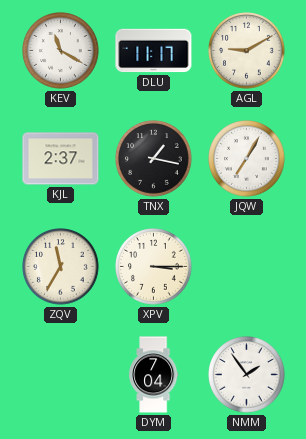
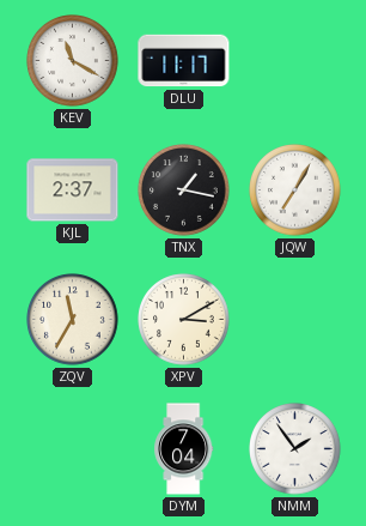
AGL: 9:10 -> none (247, 51)
XPV: 3:15 -> 3:10 (184, 320)
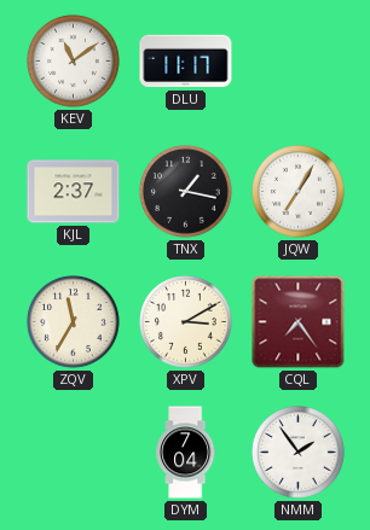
KEV: 11:20 -> 11:09 (74, 62)
CQL: none -> 7:24 (299, 322)
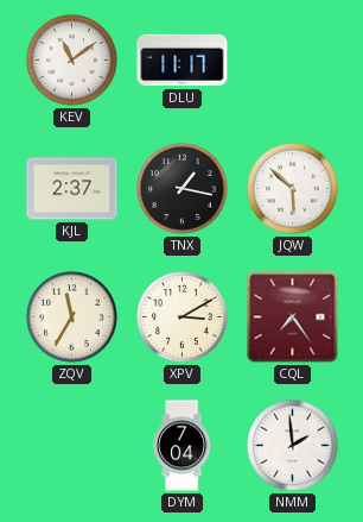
JQW: 7:05 -> 5:52 (293, 189)
NMM: 1:54 -> 1:59 (293, 446)
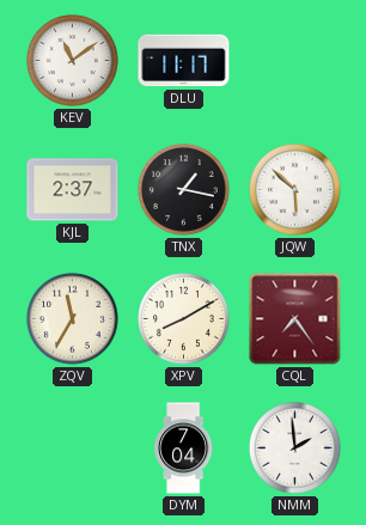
XPV: 3:10 -> 8:10 (184, 319)
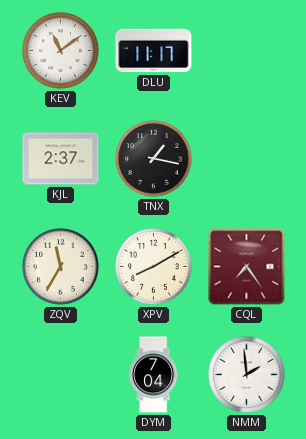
JQW: 5:52 -> none (295, 190)
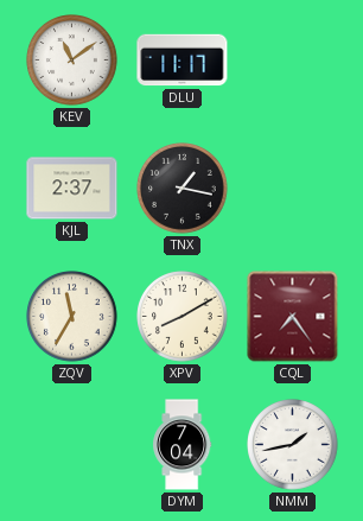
NMM: 1:59 -> 1:43 (293, 445)
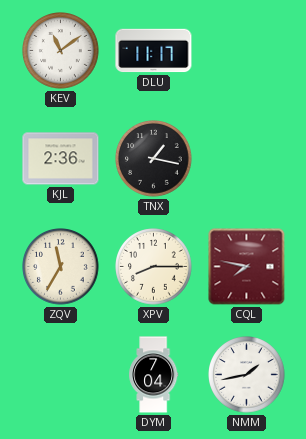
KJL: 2:37 -> 2:36 (61, 159)
XPV: 8:10 -> 8:15 (154, 267)
CQL: 7:24 -> 7:47 (247, 267)
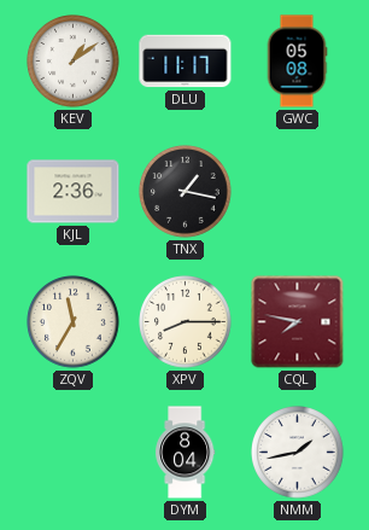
KEV: 11:09 -> 1:09 (74, 62)
GWC: none -> 05:08 (297, 62)
DYM: 7:04 -> 8:04 (186, 453)
